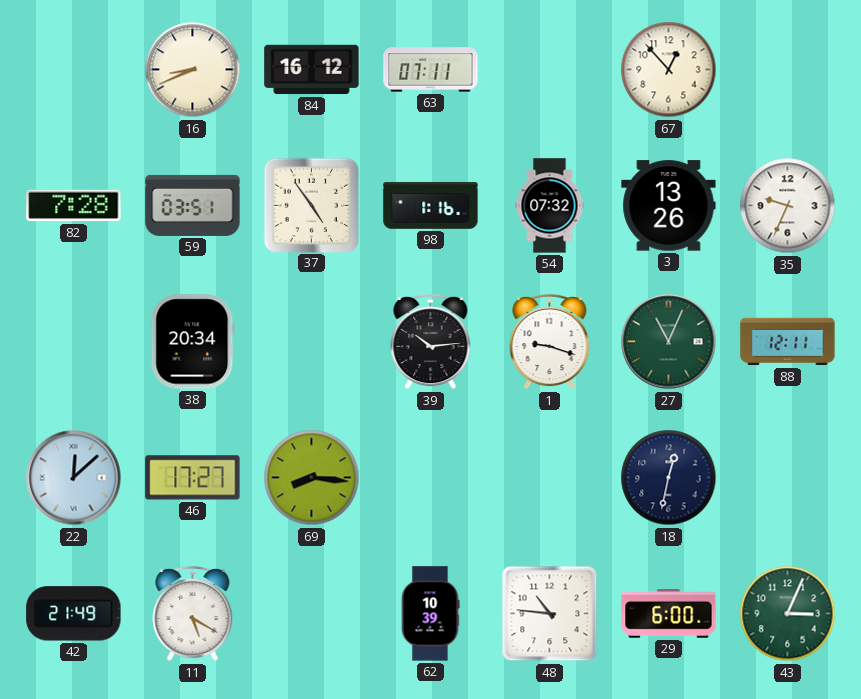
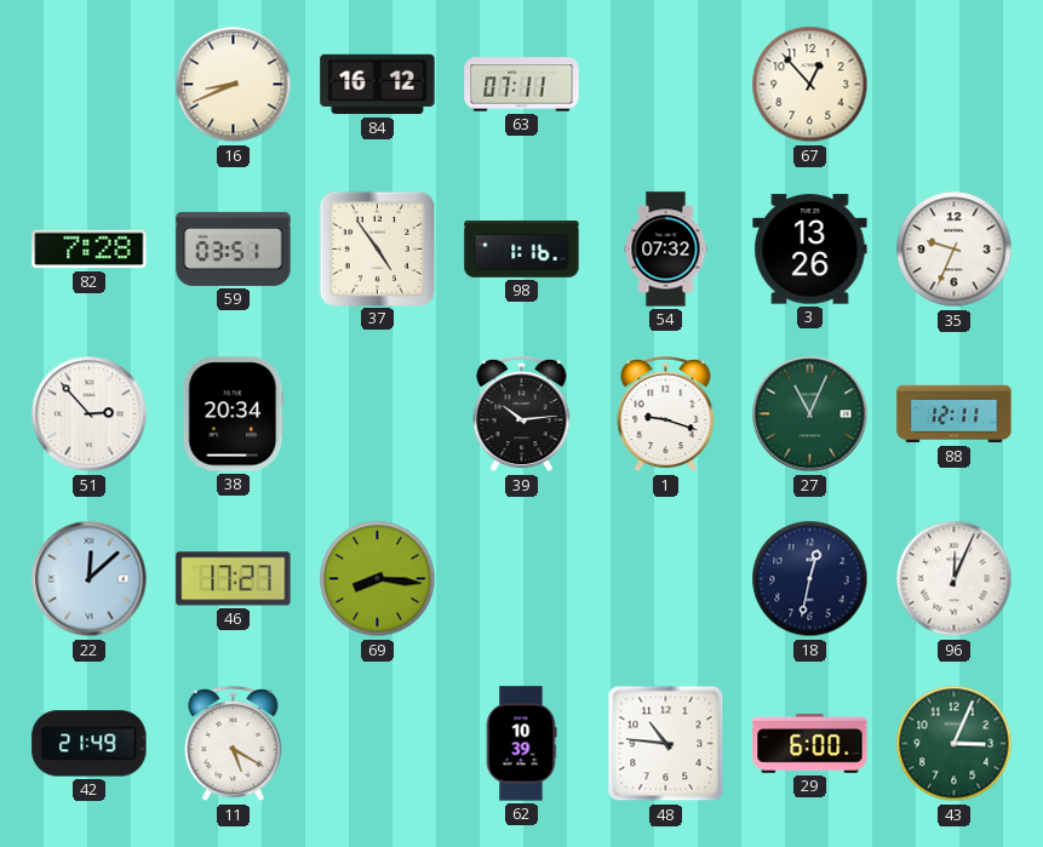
51: none -> 2:53 (90, 414)
96: none -> 12:04 (955, 579)
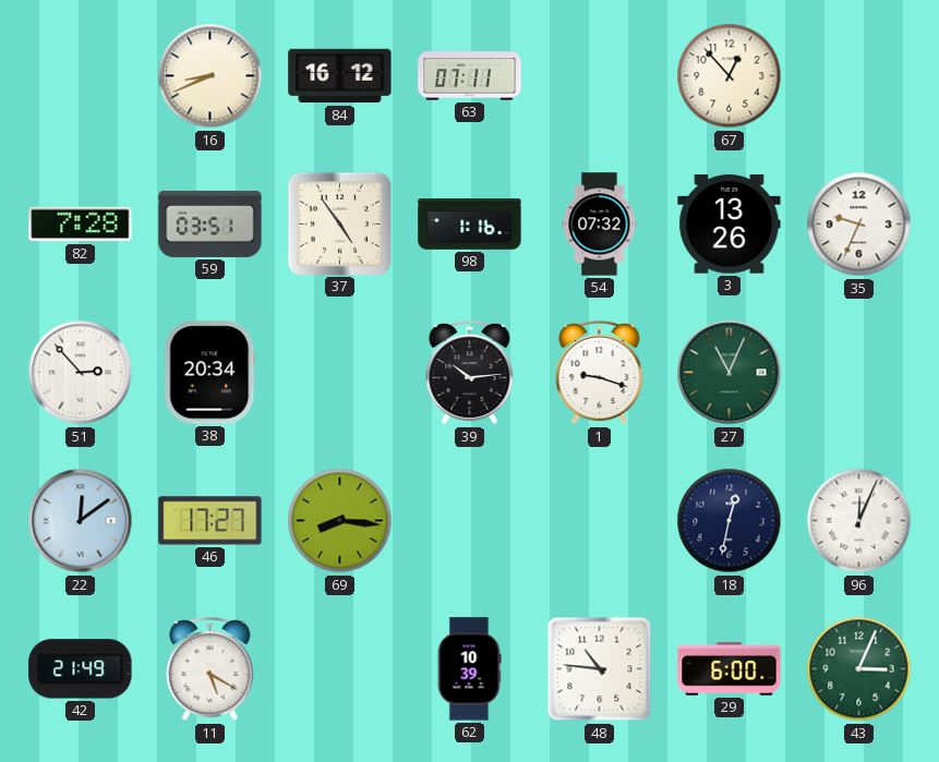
88: 12:11 -> none (955, 414)
22: 12:08 -> 12:09 (81, 521)
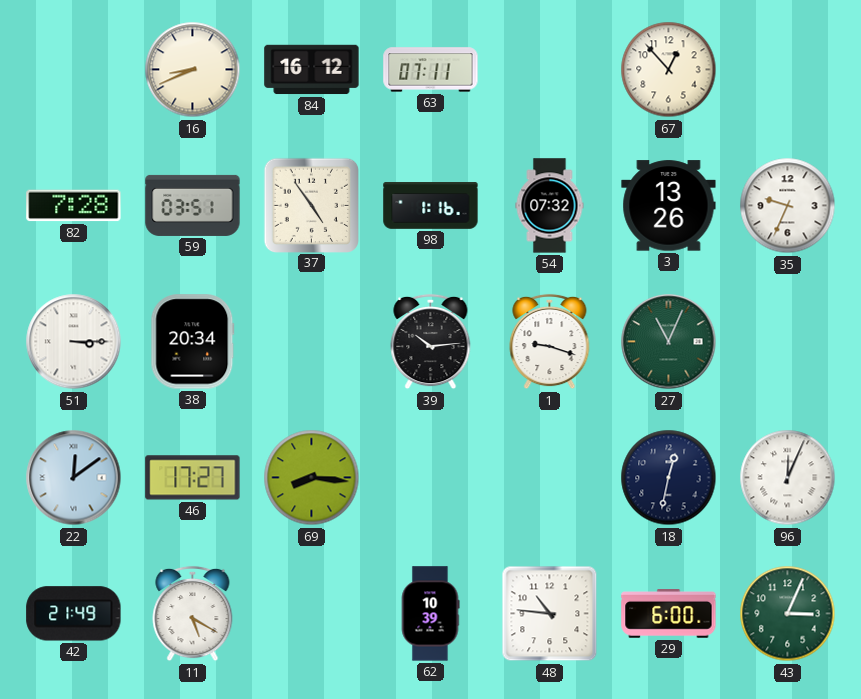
51: 2:53 -> 3:15 (74, 342)
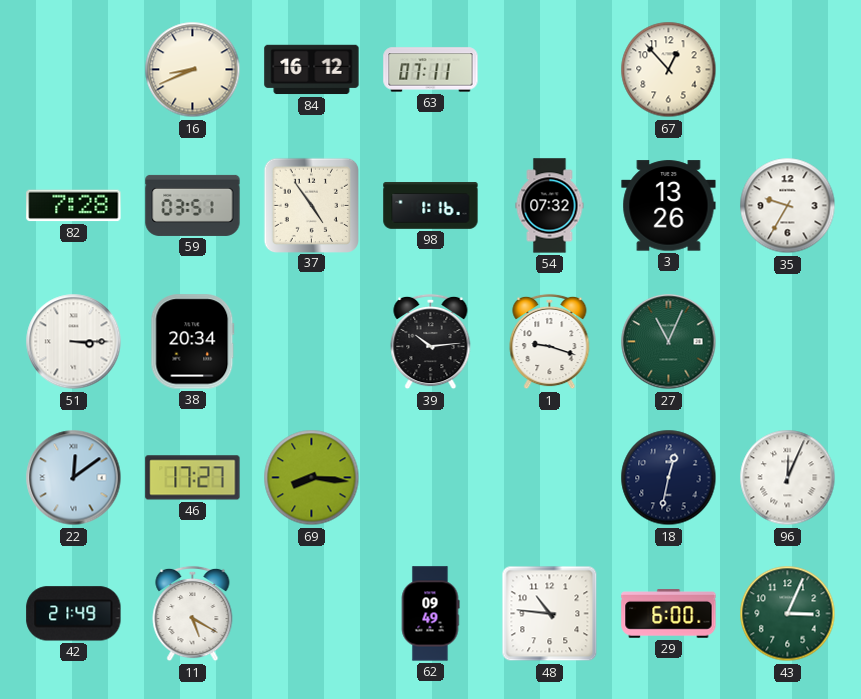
35: 9:34 -> 9:35 (788, 206)
62: 10:39 -> 09:49 (430, 614)
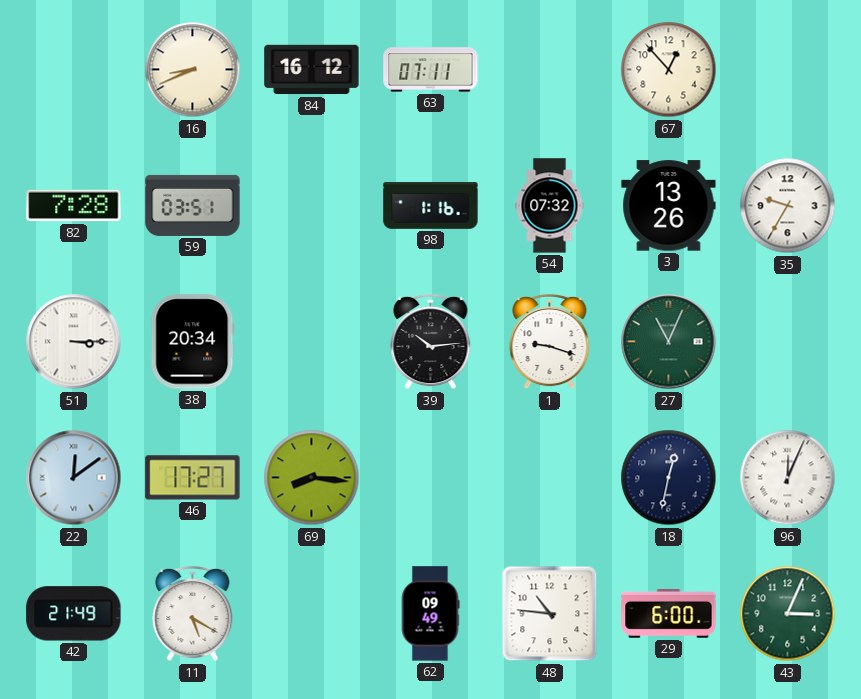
37: 4:54 -> none (311, 205)
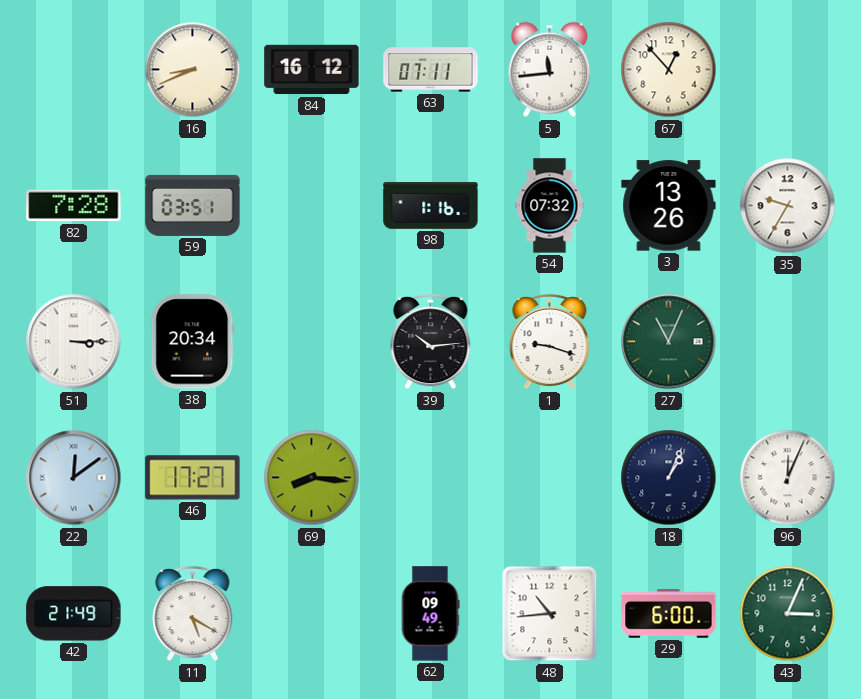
5: none -> 11:44 (550, 70)
18: 12:32 -> 1:04 (669, 478)
48: 10:46 -> 10:44 (550, 614)
